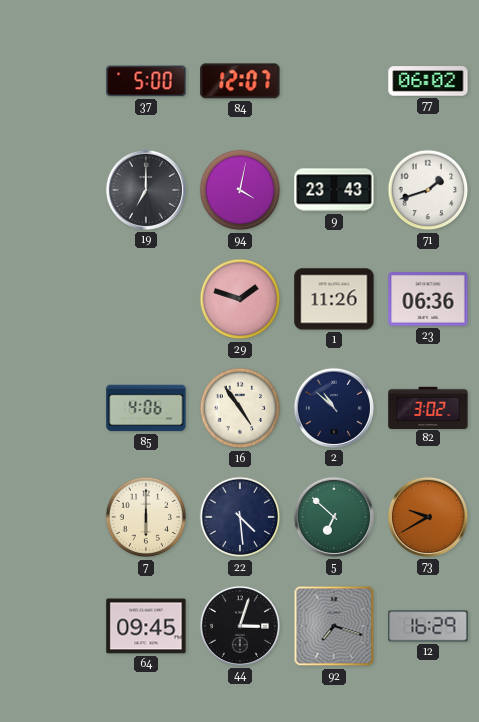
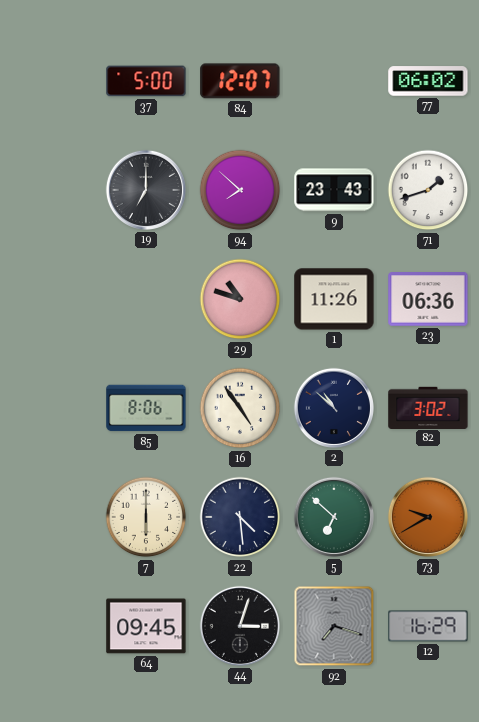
94: 4:02 -> 7:52 (240, 190)
29: 1:48 -> 10:48 (240, 299)
85: 4:06 -> 8:06 (146, 408)
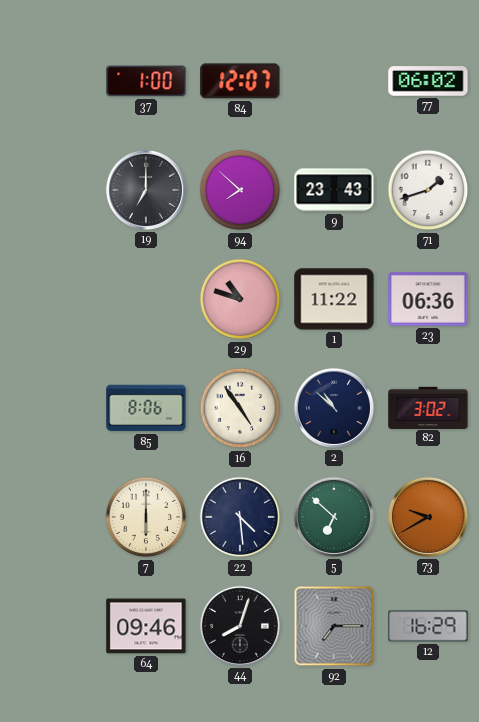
37: 5:00 -> 1:00 (146, 81)
1: 11:26 -> 11:22 (334, 299)
64: 09:45 -> 09:46 (146, 626)
44: 3:03 -> 8:03 (240, 626)
92: 7:18 -> 7:15 (334, 626)
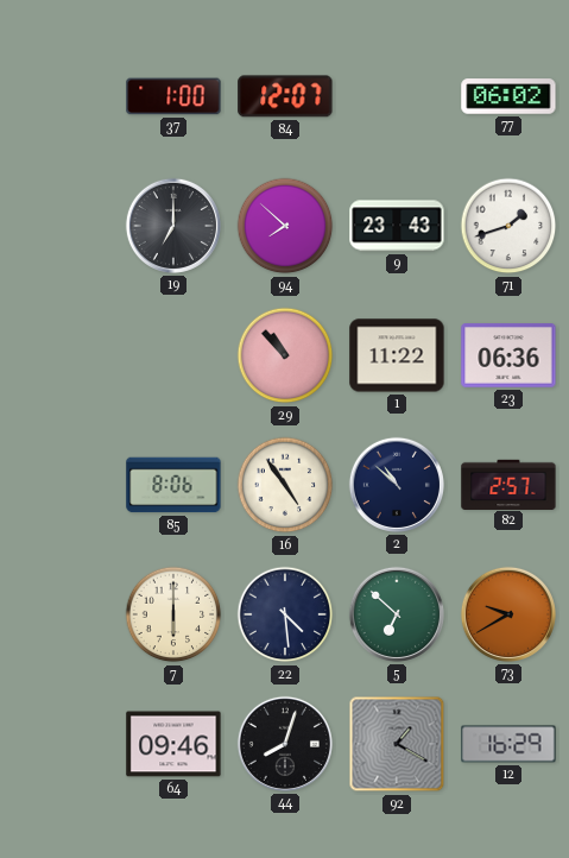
29: 10:48 -> 10:53 (285, 355)
82: 3:02 -> 2:57 (508, 484)
92: 7:15 -> 1:20 (397, 744)
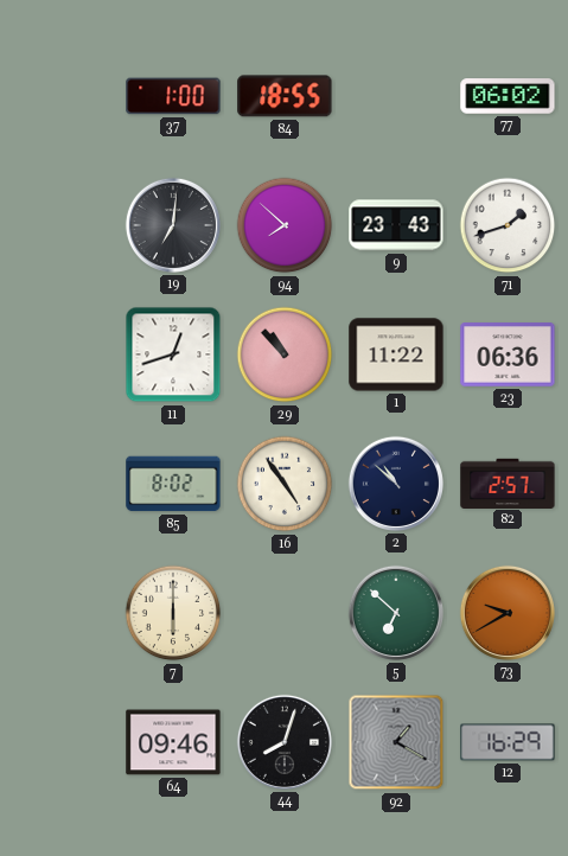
84: 12:07 -> 18:55 (285, 96)
19: 7:00 -> 7:01 (173, 225)
11: none -> 12:42 (173, 354)
85: 8:06 -> 8:02 (173, 484)
22: 4:29 -> none (285, 614)
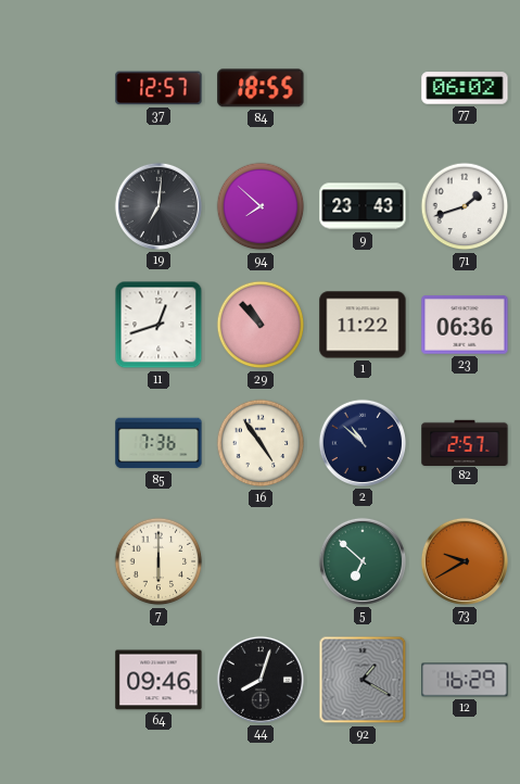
37: 1:00 -> 12:57 (158, 88)
85: 8:02 -> 7:36 (158, 443)
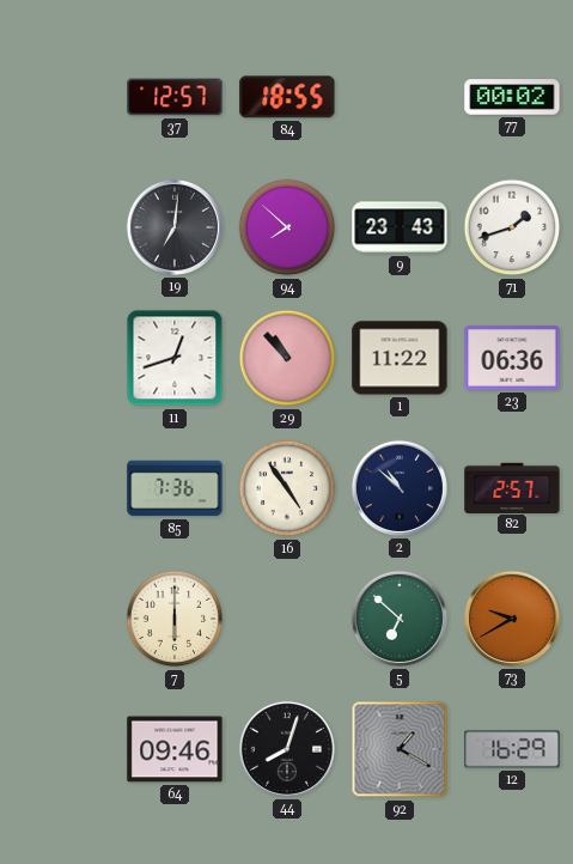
77: 06:02 -> 00:02 (512, 97)
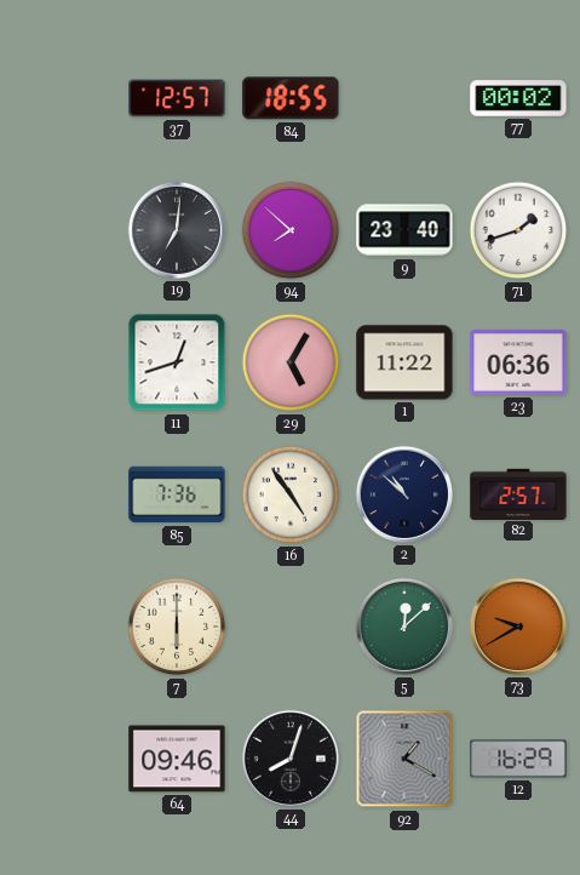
9: 23:43 -> 23:40 (404, 230)
29: 10:53 -> 5:05 (291, 362)
5: 6:52 -> 12:08 (404, 627)
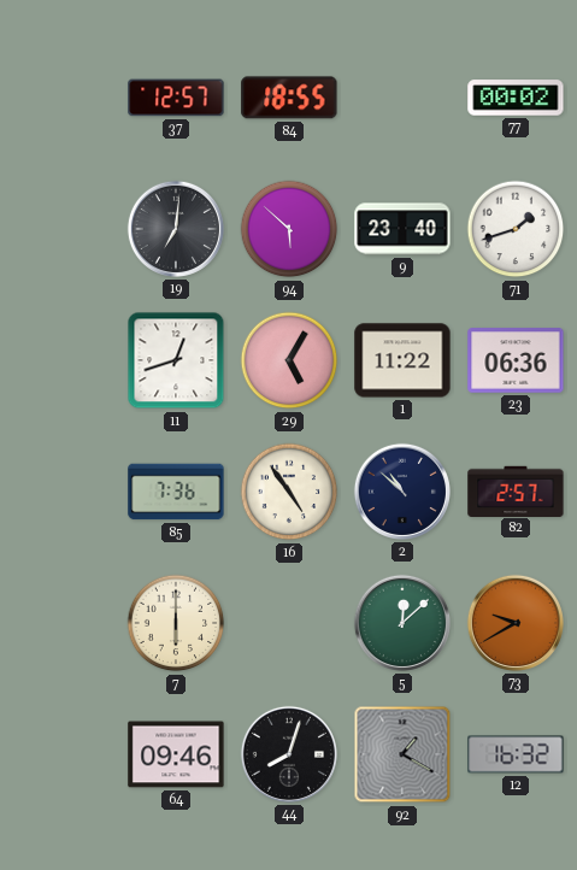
94: 7:52 -> 5:52 (289, 229)
12: 16:29 -> 16:32 (516, 754)
